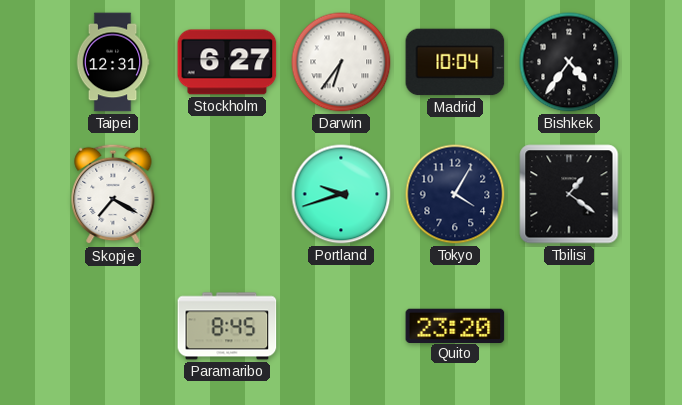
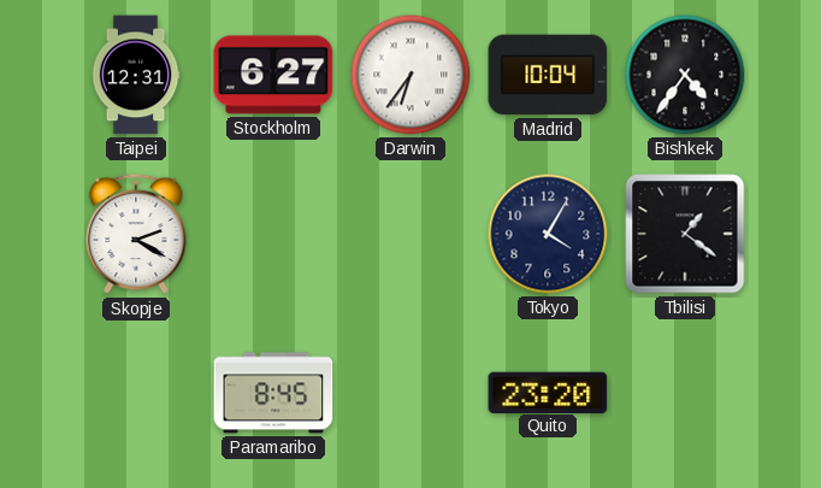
Skopje: 7:20 -> 2:20 (136, 234)
Portland: 9:42 -> none (341, 194)
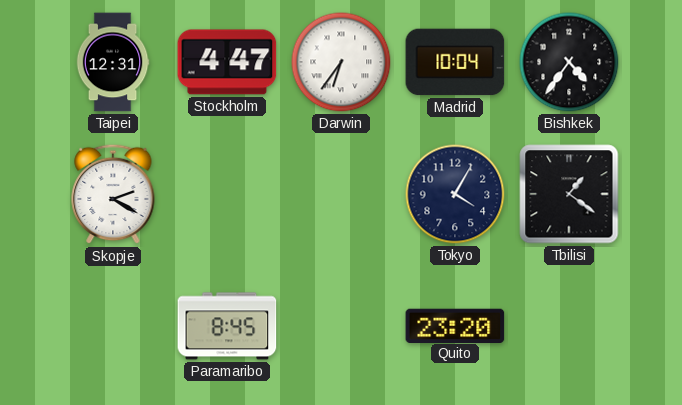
Stockholm: 6:27 -> 4:47 (227, 62)
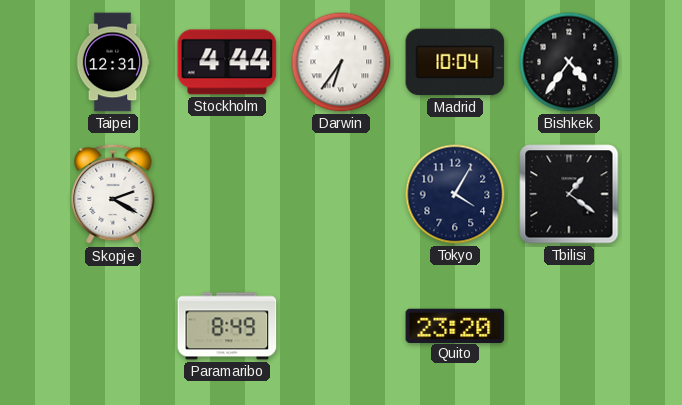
Stockholm: 4:47 -> 4:44 (227, 62)
Paramaribo: 8:45 -> 8:49 (227, 326)
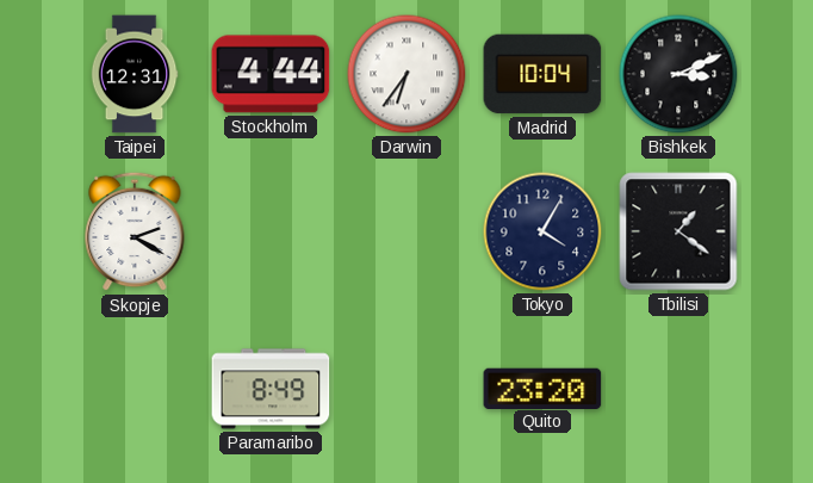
Bishkek: 4:36 -> 3:11 (678, 74)
